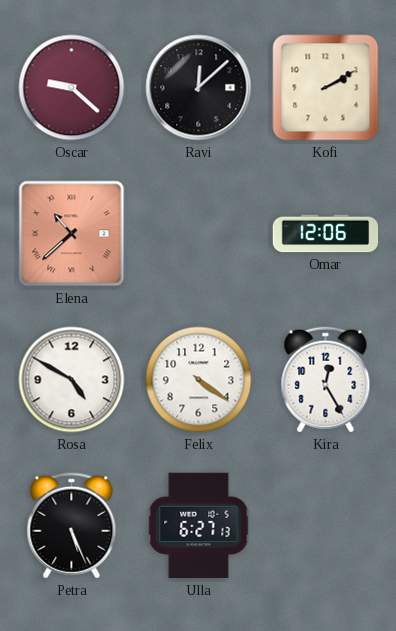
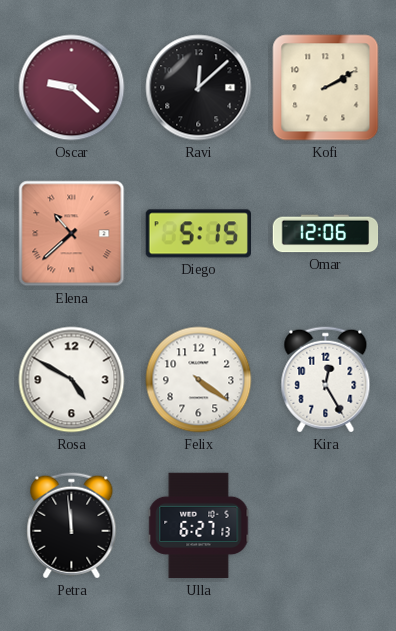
Diego: none -> 5:15 (198, 234)
Petra: 5:26 -> 11:59 (72, 526)
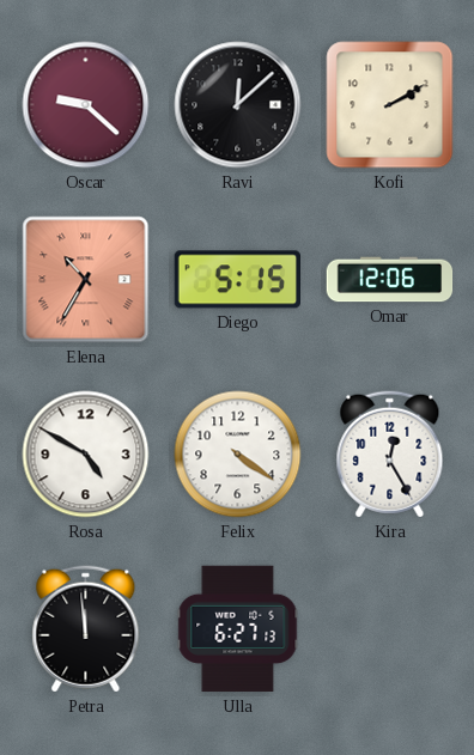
Elena: 10:38 -> 10:35 (86, 280)
